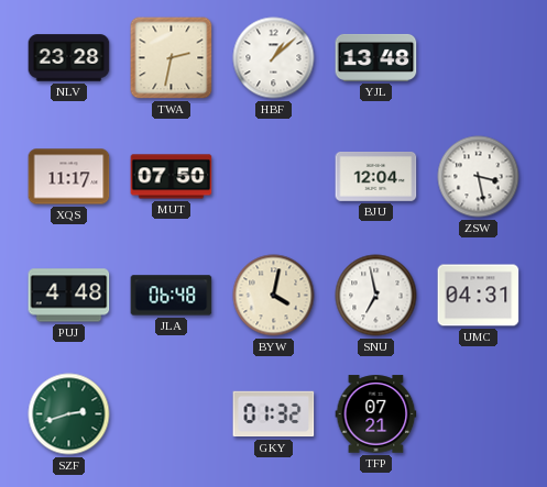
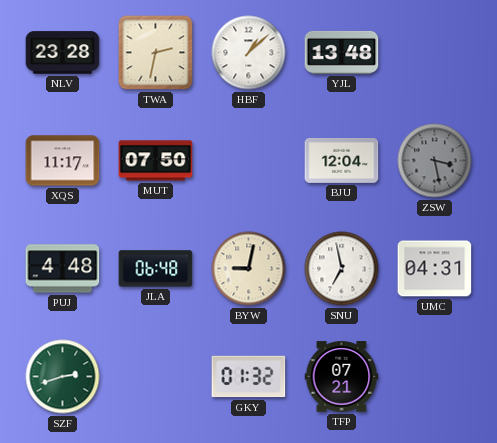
ZSW dial: white -> grey (435, 161)
BYW: 4:02 -> 9:02 (249, 269)
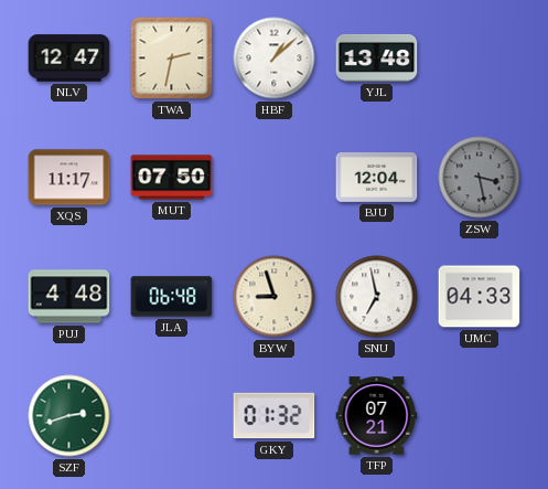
NLV: 23:28 -> 12:47 (69, 59)
BYW: 9:02 -> 8:57 (275, 297)
UMC: 04:31 -> 04:33 (480, 297)
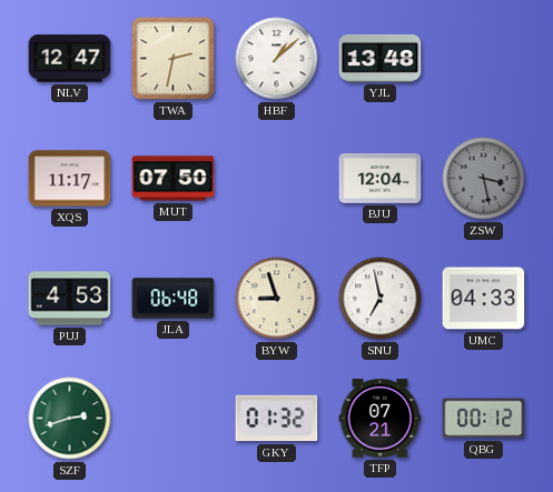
PUJ: 4:48 -> 4:53 (70, 299)
QBG: none -> 00:12 (484, 419)
